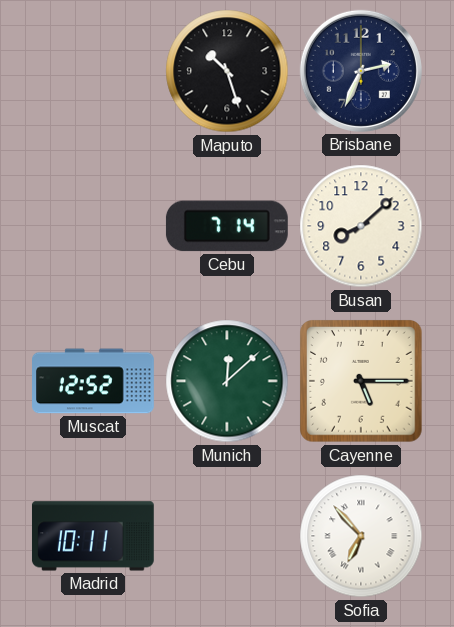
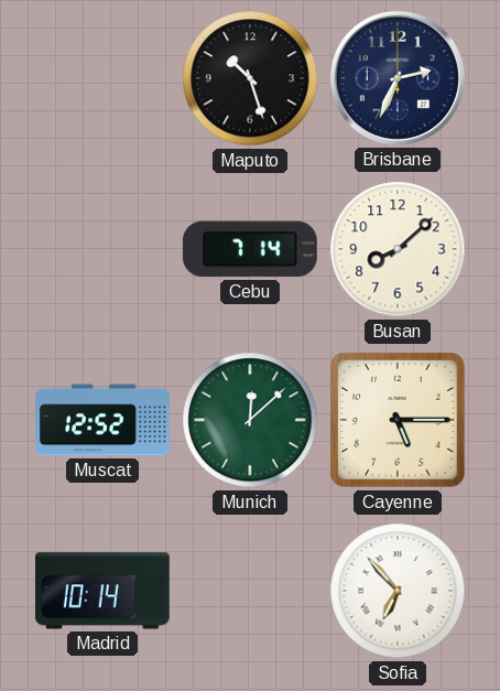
Madrid: 10:11 -> 10:14 (102, 591)
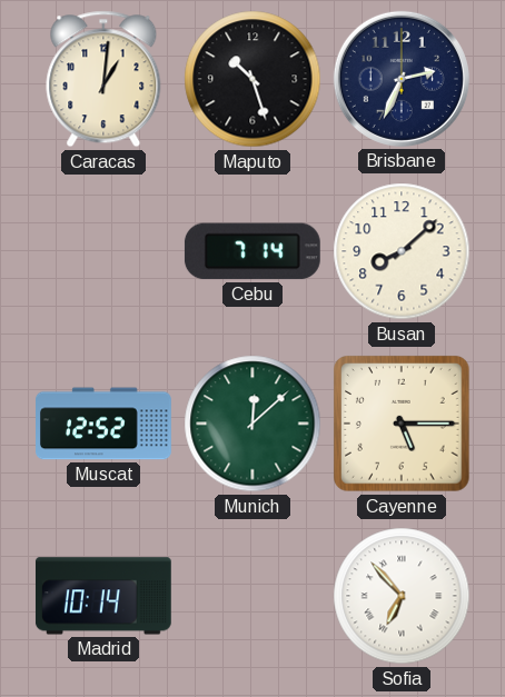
Caracas: none -> 1:01 (103, 79)
